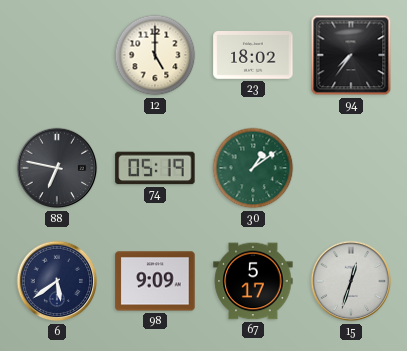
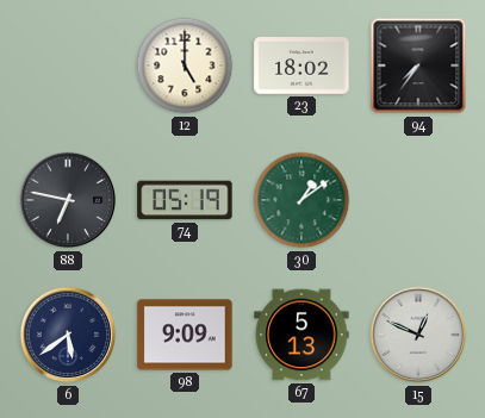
67: 5:17 -> 5:13 (301, 335)
15: 12:33 -> 12:49 (418, 335)
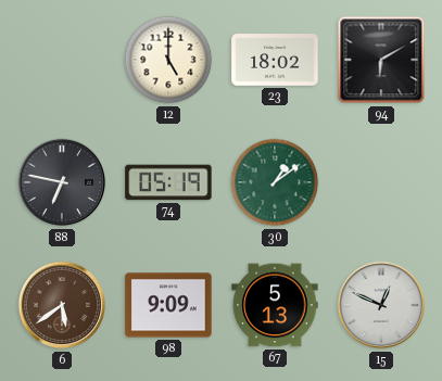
94: 7:36 -> 6:10 (381, 60)
6 dial: navy -> brown (62, 305)
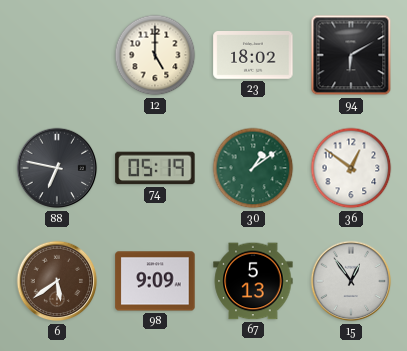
36: none -> 12:51 (351, 168)
15: 12:49 -> 12:54 (351, 281)
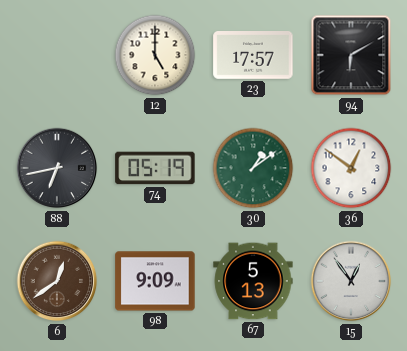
23: 18:02 -> 17:57 (253, 56)
88: 6:47 -> 6:43 (57, 168)
6: 5:39 -> 12:39 (57, 281)
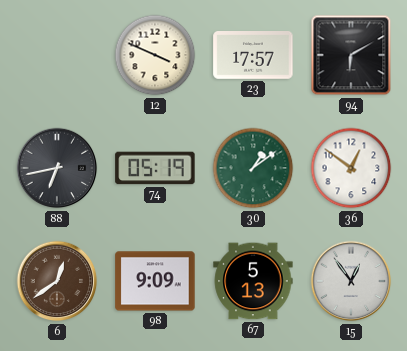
12: 5:00 -> 3:49 (155, 55)
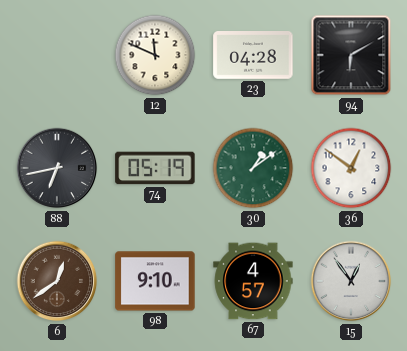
12: 3:49 -> 11:49 (155, 55)
23: 17:57 -> 04:28 (253, 56)
98: 9:09 -> 9:10 (155, 281)
67: 5:13 -> 4:57 (253, 281)
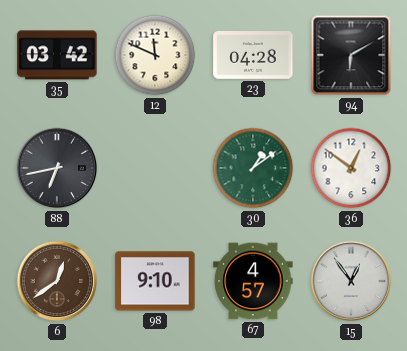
35: none -> 03:42 (57, 55)
74: 05:19 -> none (155, 168)
